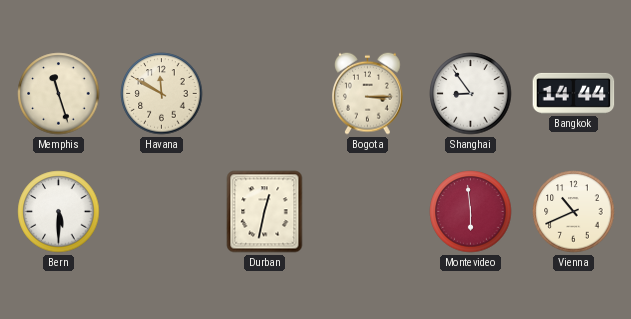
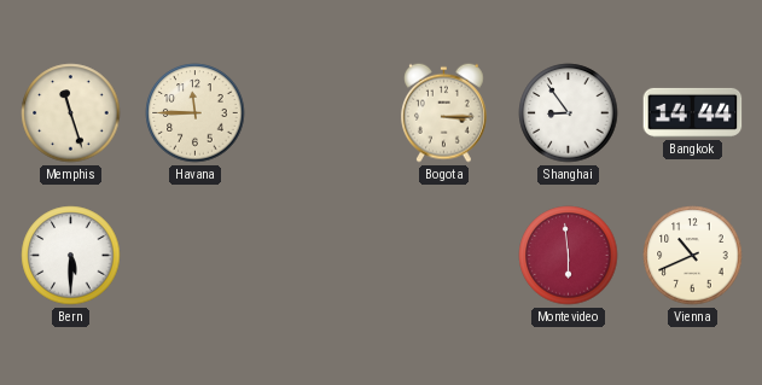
Havana: 11:50 -> 11:45 (196, 113)
Durban: 12:32 -> none (265, 212)
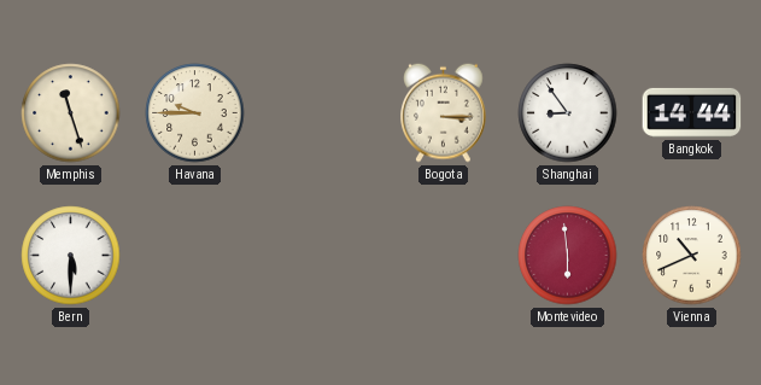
Havana: 11:45 -> 9:45 (195, 113)
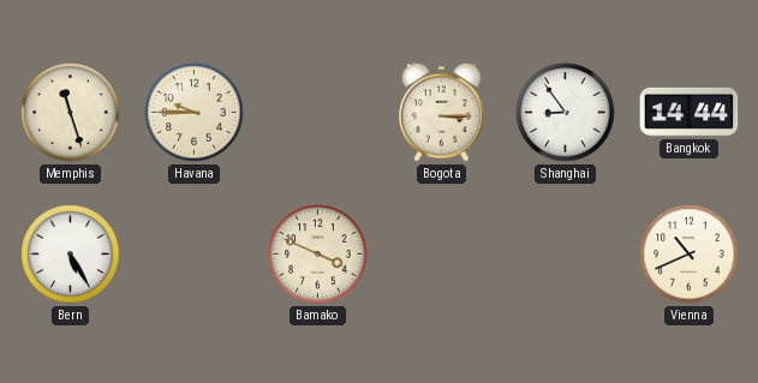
Bern: 5:30 -> 5:25 (71, 255)
Bamako: none -> 3:49 (318, 255)
Montevideo: 5:59 -> none (568, 256)
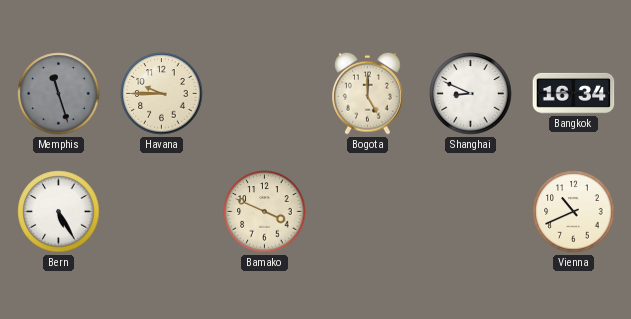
Memphis dial: cream -> grey (59, 94)
Bogota: 3:15 -> 5:00 (368, 93)
Shanghai: 8:54 -> 8:49 (471, 94)
Bangkok: 14:44 -> 16:34 (574, 93)
